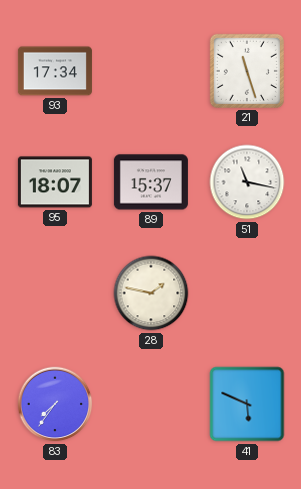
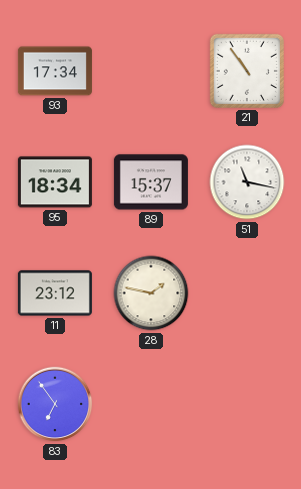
21: 11:27 -> 10:54 (247, 71)
95: 18:07 -> 18:34 (55, 182)
11: none -> 23:12 (55, 293)
83: 7:36 -> 6:54 (55, 404)
41: 5:49 -> none (247, 404)
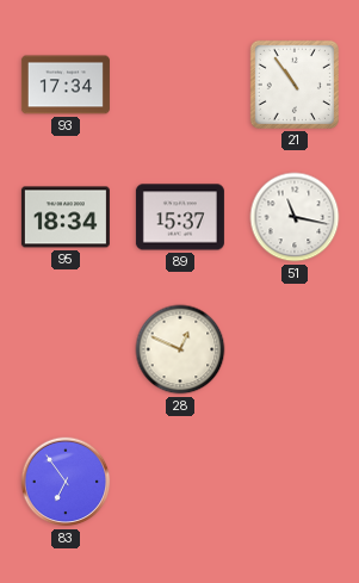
11: 23:12 -> none (55, 293)
28: 1:47 -> 12:49 (180, 349)
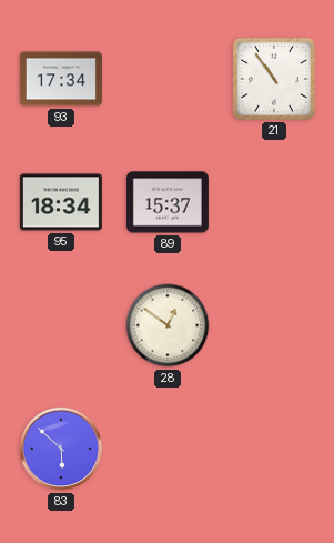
51: 11:17 -> none (295, 217)
28: 12:49 -> 12:51 (168, 325)
83: 6:54 -> 5:52 (61, 449)
